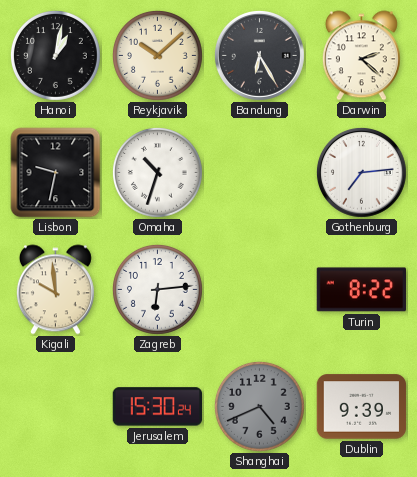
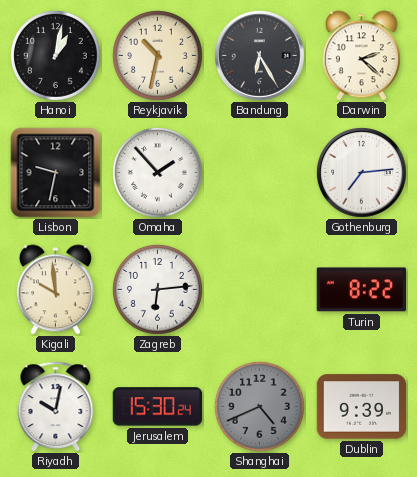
Reykjavik: 10:08 -> 10:32 (158, 56)
Omaha: 10:33 -> 1:53 (158, 173)
Riyadh: none -> 10:02 (56, 407)
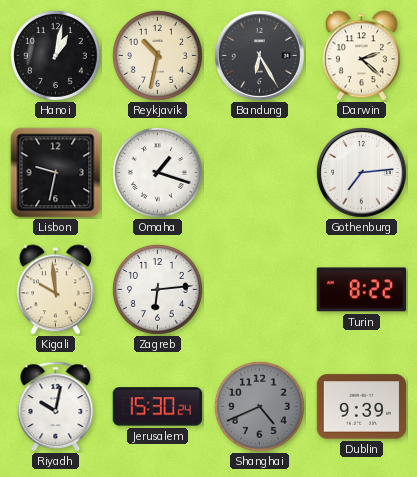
Omaha: 1:53 -> 1:18 (158, 173)
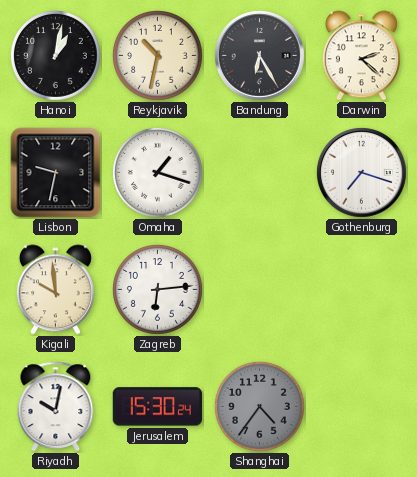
Gothenburg: 7:14 -> 7:18 (361, 172)
Turin: 8:22 -> none (361, 290)
Shanghai: 4:41 -> 4:36 (260, 407)
Dublin: 9:39 -> none (362, 407)
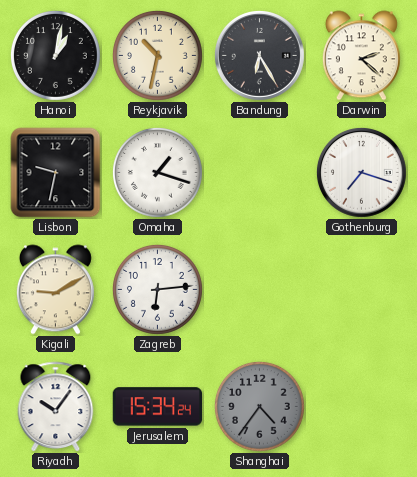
Kigali: 9:59 -> 9:10 (55, 290)
Riyadh: 10:02 -> 10:06 (56, 407)
Jerusalem: 15:30 -> 15:34 (158, 407)
